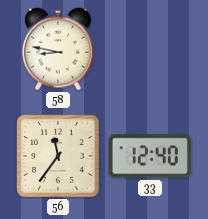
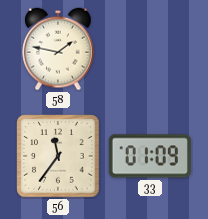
58: 8:47 -> 1:47 (58, 49)
33: 12:40 -> 01:09 (150, 156)
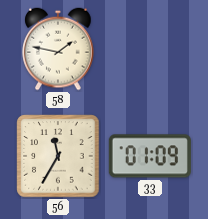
56: 11:36 -> 11:35 (58, 156)
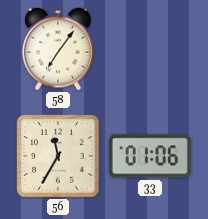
58: 1:47 -> 7:06 (58, 49)
33: 01:09 -> 01:06 (150, 156)
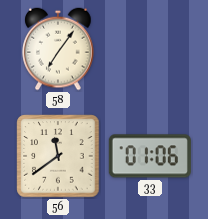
56: 11:35 -> 11:39 (58, 156)
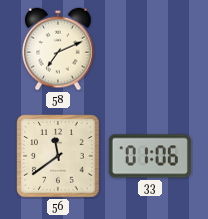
58: 7:06 -> 7:11 (58, 49)
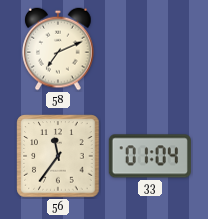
56: 11:39 -> 11:36 (58, 156)
33: 01:06 -> 01:04 (150, 156)
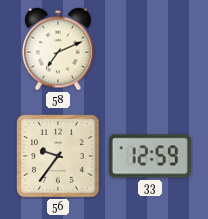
56: 11:36 -> 9:36 (58, 156)
33: 01:04 -> 12:59 (150, 156)
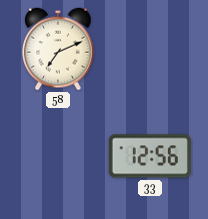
56: 9:36 -> none (58, 156)
33: 12:59 -> 12:56 (150, 156)
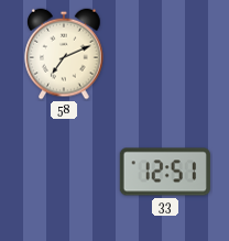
33: 12:56 -> 12:51 (165, 172)
